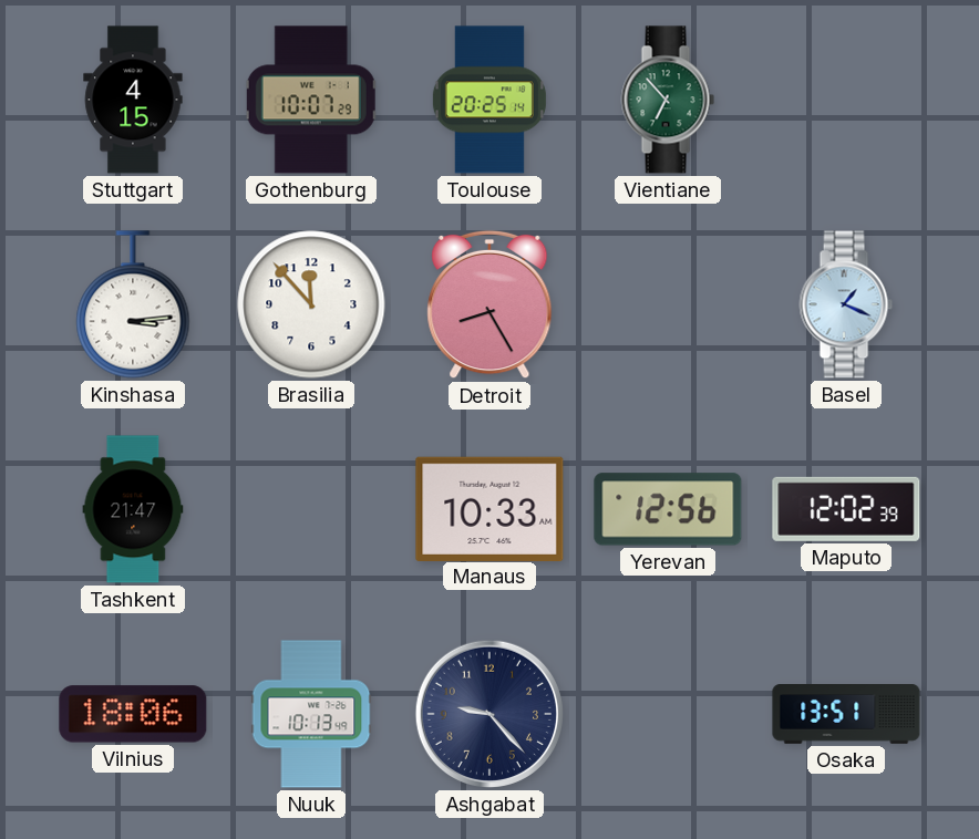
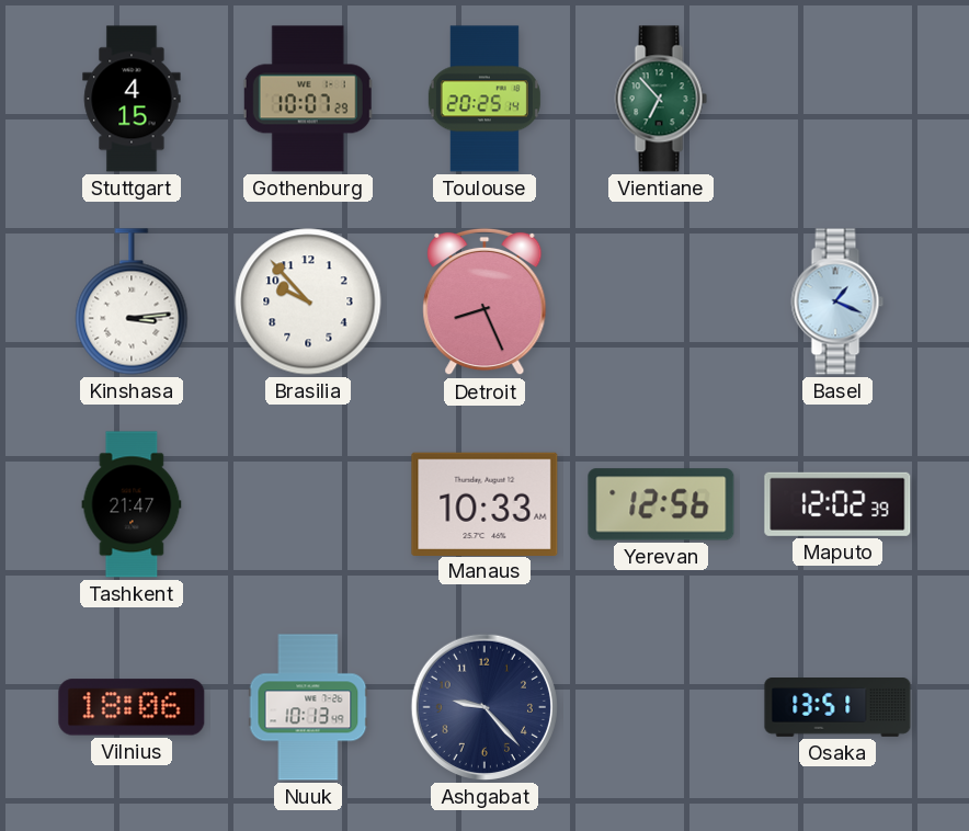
Brasilia: 11:53 -> 9:53 (308, 301)
Detroit: 8:25 -> 8:26 (485, 301)
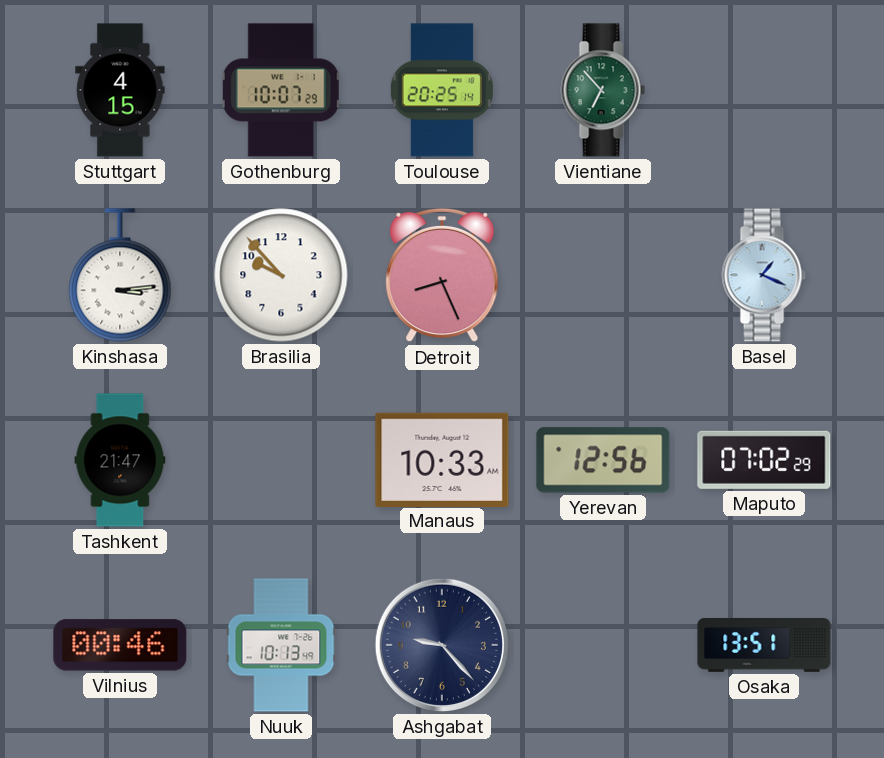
Maputo: 12:02 -> 07:02 (764, 460)
Vilnius: 18:06 -> 00:46 (120, 645)
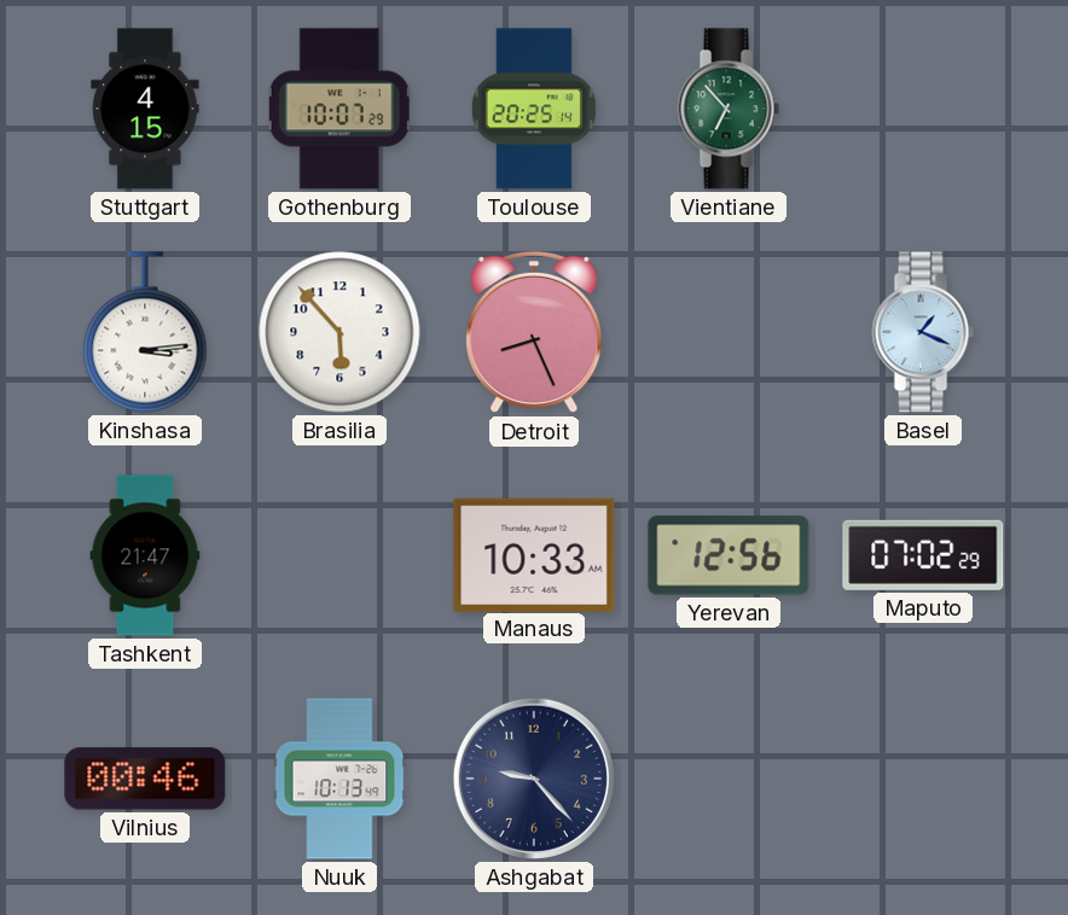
Brasilia: 9:53 -> 5:53 (339, 332)
Osaka: 13:51 -> none (764, 646)
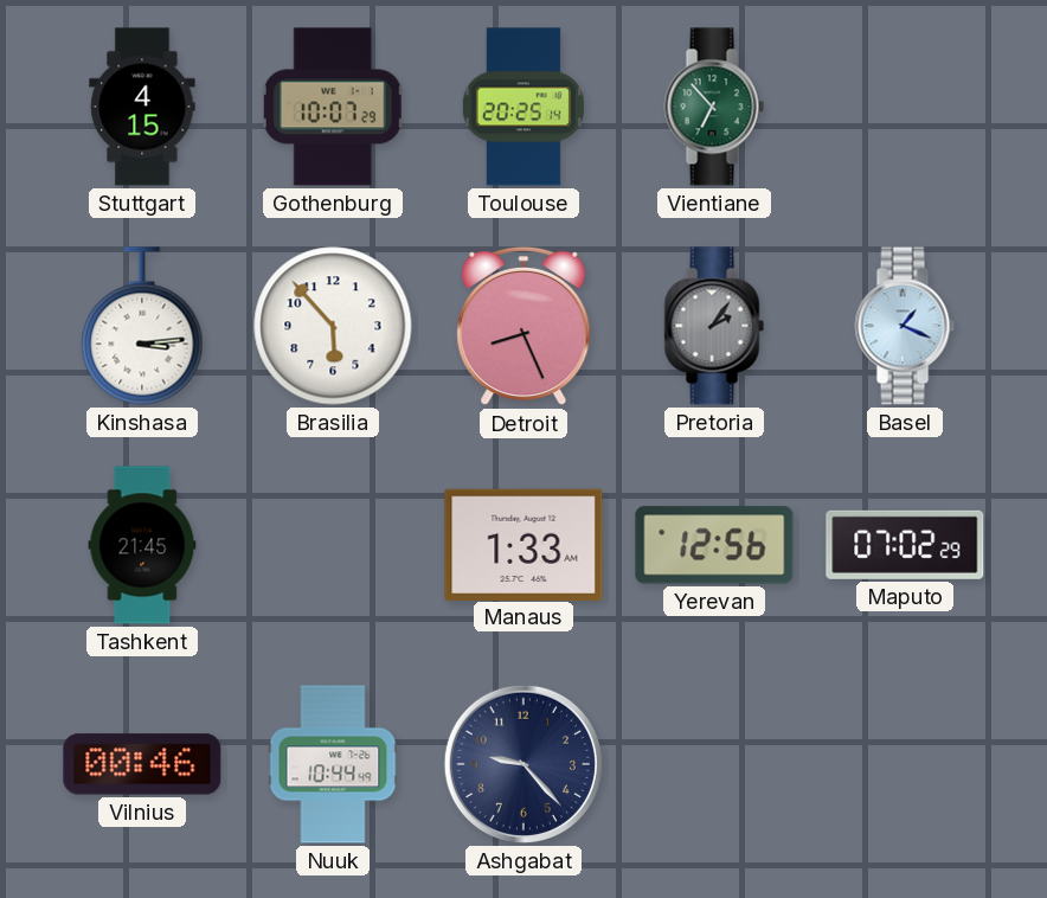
Pretoria: none -> 2:06 (714, 326)
Tashkent: 21:47 -> 21:45 (142, 545)
Manaus: 10:33 -> 1:33 (523, 544)
Nuuk: 10:13 -> 10:44 (333, 764)
